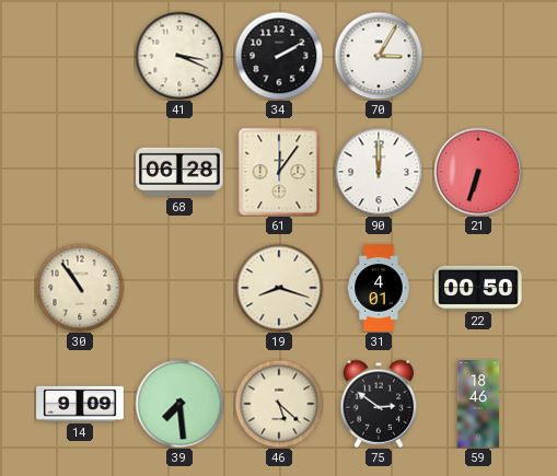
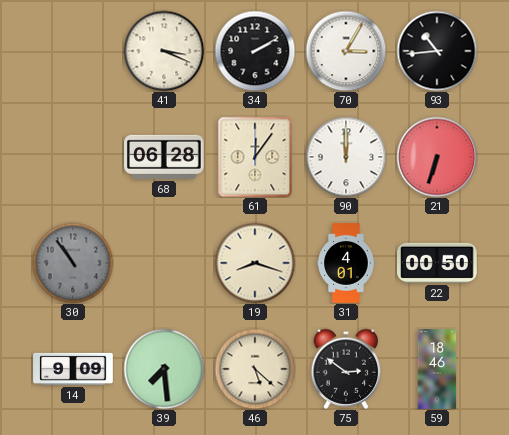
93: none -> 10:44 (437, 51)
30 dial: cream -> grey (73, 263)
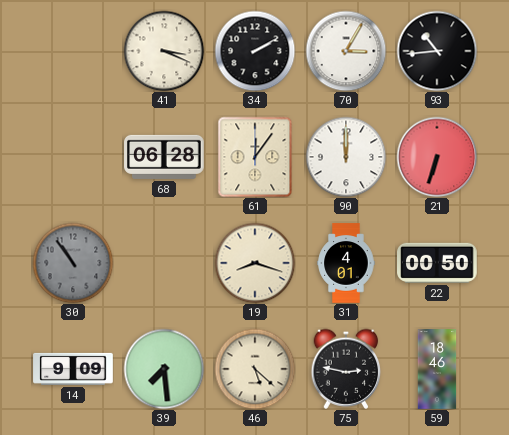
75: 2:51 -> 2:47 (346, 369)
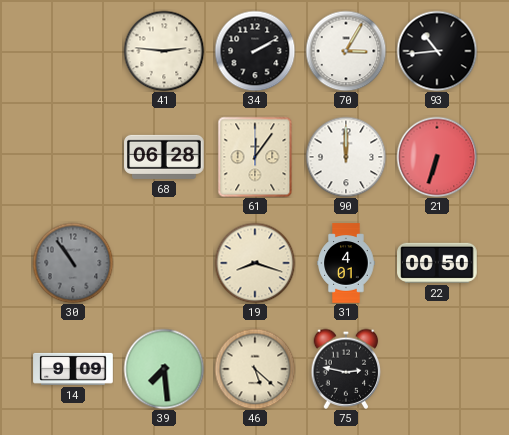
41: 3:19 -> 2:46 (164, 51)
59: 18:46 -> none (437, 369)
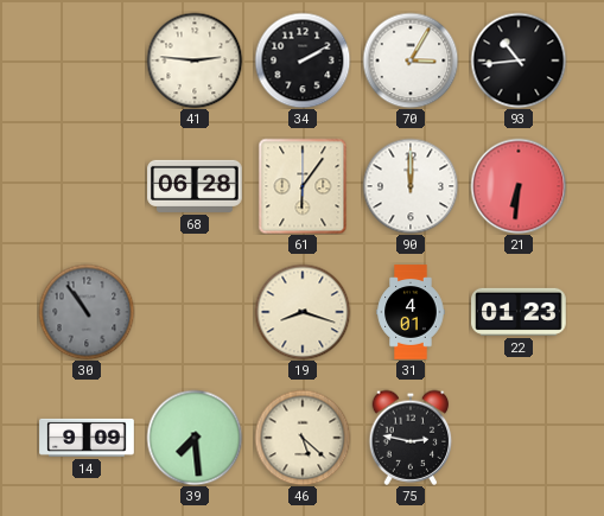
61: 12:06 -> 6:06 (303, 186)
21: 6:33 -> 6:31 (519, 186)
22: 00:50 -> 01:23 (519, 312)
